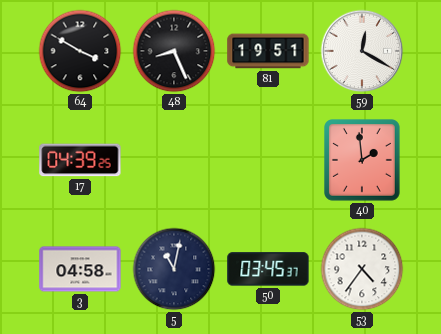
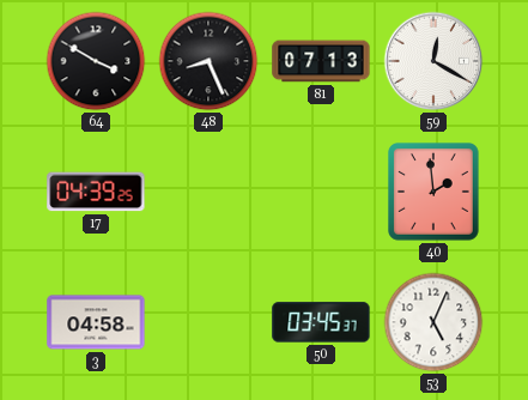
81: 19:51 -> 07:13 (321, 61)
5: 11:02 -> none (174, 269)
53: 4:36 -> 5:04 (433, 322)
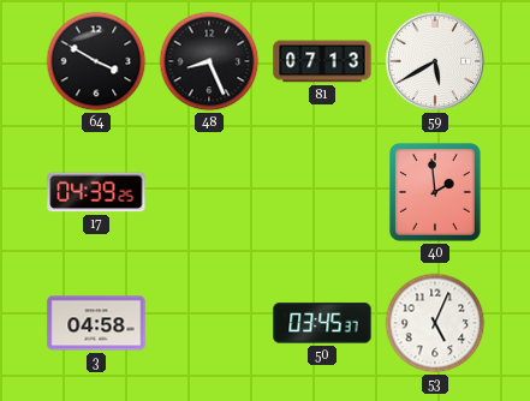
59: 12:20 -> 5:40 (435, 61)
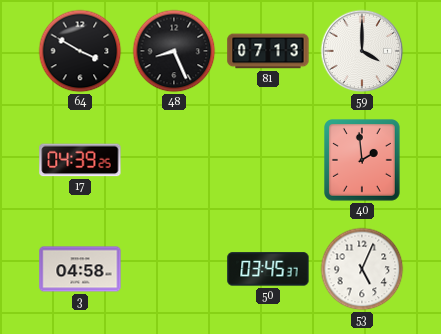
59: 5:40 -> 4:00 (362, 51)
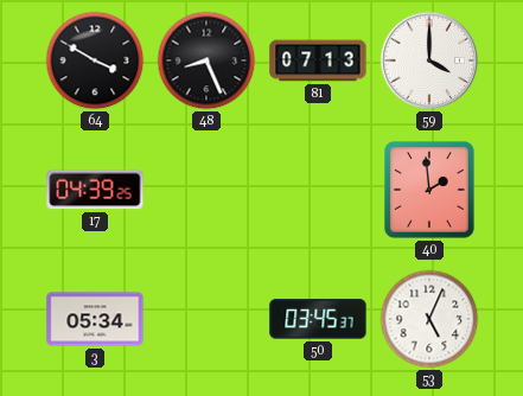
3: 04:58 -> 05:34 (95, 319)
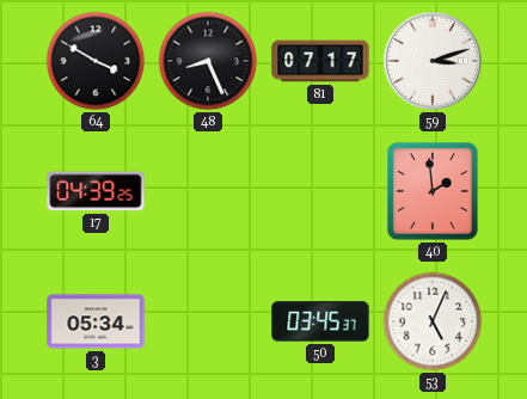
81: 07:13 -> 07:17 (320, 61)
59: 4:00 -> 3:12 (433, 61)
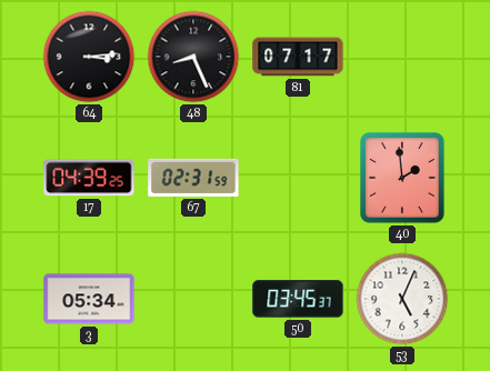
64: 3:50 -> 3:14 (89, 57)
59: 3:12 -> none (433, 61)
67: none -> 02:31 (193, 178)
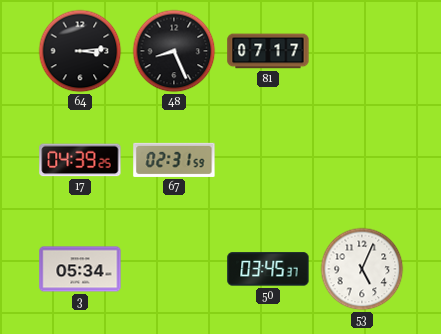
40: 1:59 -> none (403, 179)
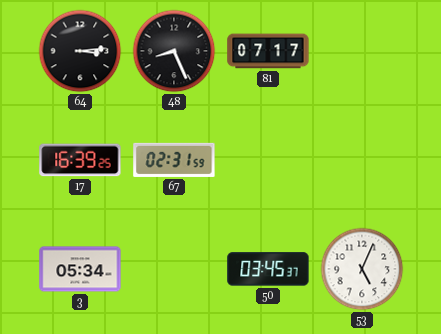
17: 04:39 -> 16:39 (80, 160)
